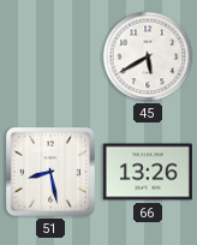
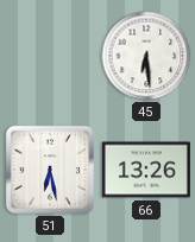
45: 5:40 -> 6:29 (146, 56)
51: 8:28 -> 6:28 (50, 170)
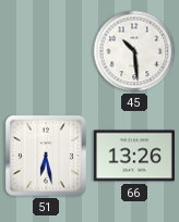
45: 6:29 -> 10:29 (134, 51)
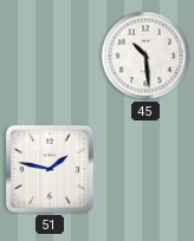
51: 6:28 -> 1:47 (50, 169)
66: 13:26 -> none (134, 156)
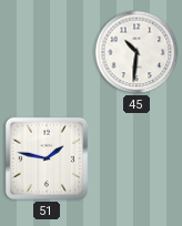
45: 10:29 -> 10:31 (136, 52)
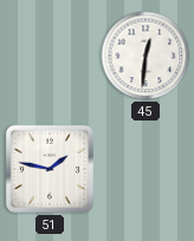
45: 10:31 -> 12:31 (145, 56)
